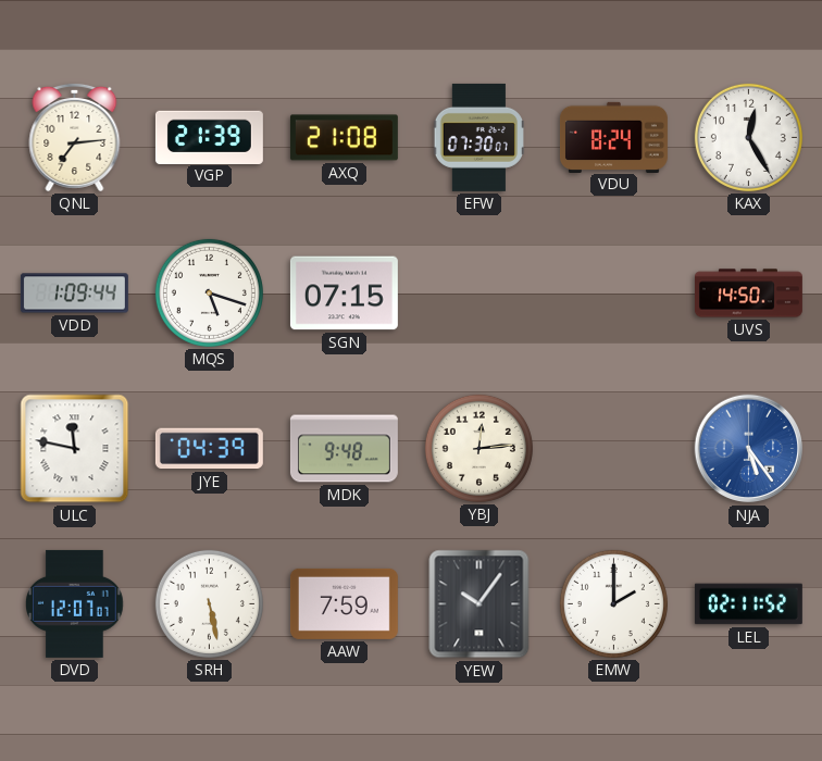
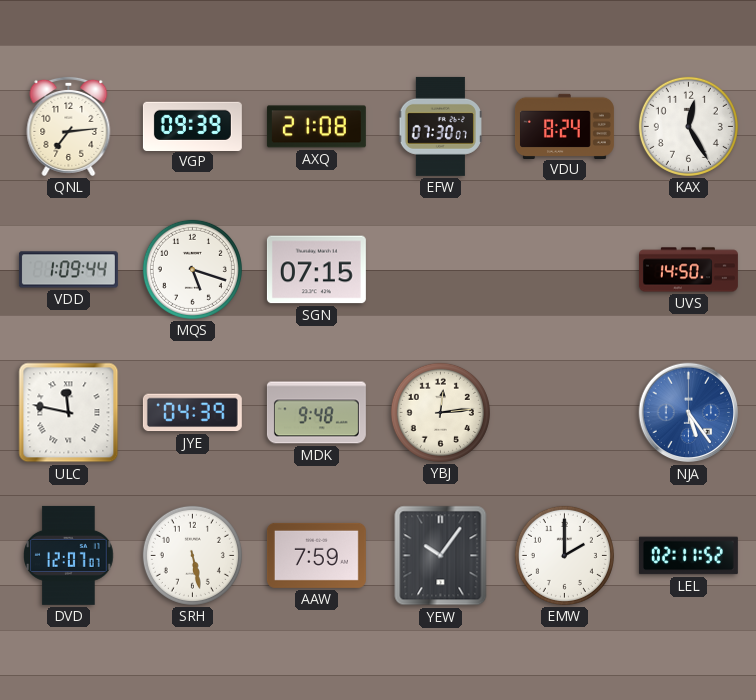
VGP: 21:39 -> 09:39 (192, 126)
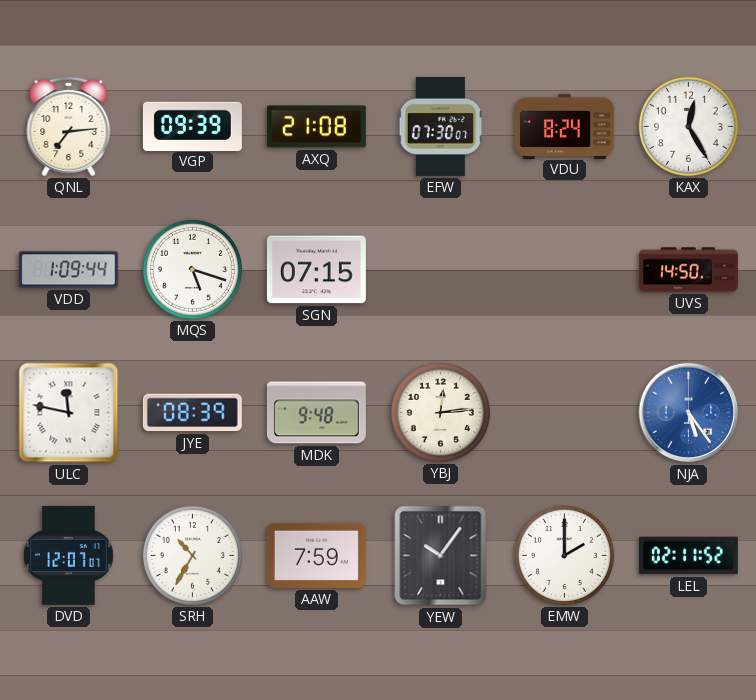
JYE: 04:39 -> 08:39 (192, 413)
SRH: 5:28 -> 10:35 (192, 555)
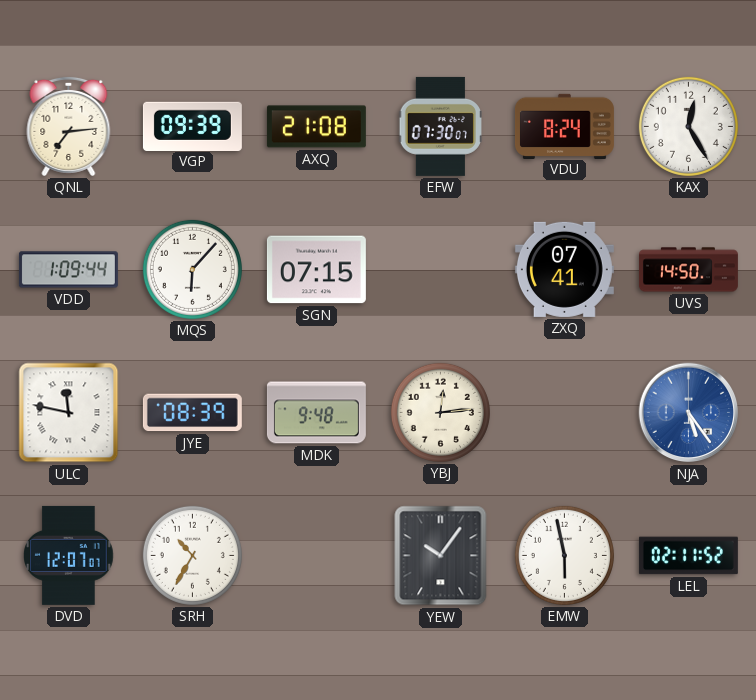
MQS: 5:18 -> 6:07 (192, 269)
ZXQ: none -> 07:41 (564, 269)
AAW: 7:59 -> none (316, 555)
EMW: 2:00 -> 5:58 (564, 555)
